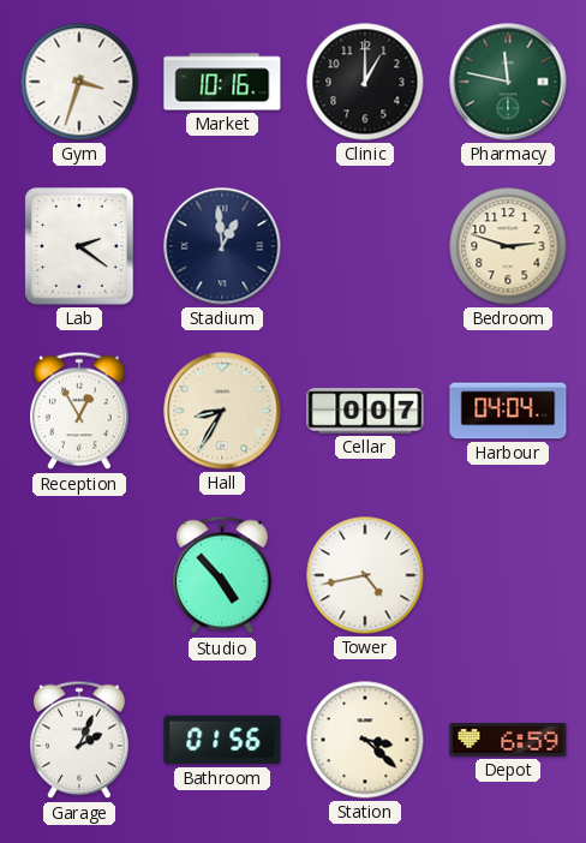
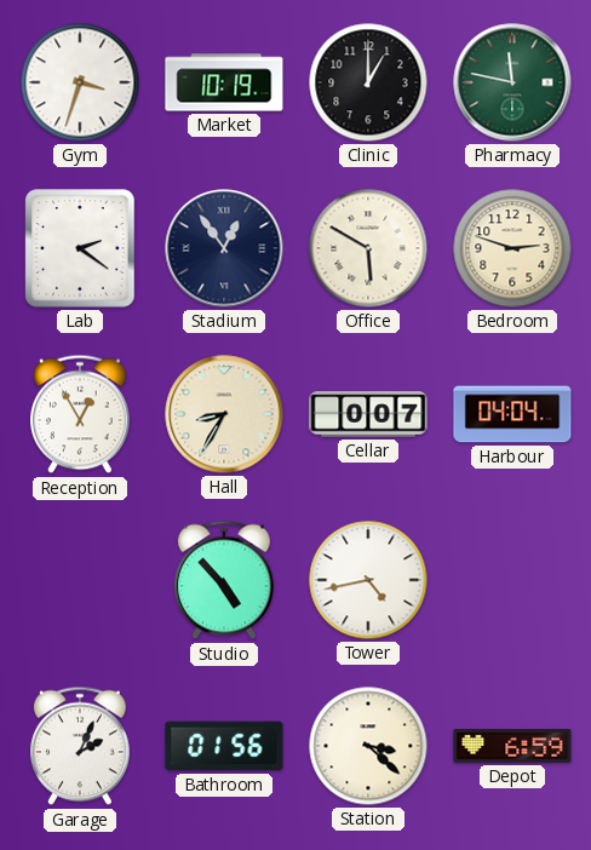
Market: 10:16 -> 10:19 (224, 82)
Stadium: 12:59 -> 12:54 (224, 248)
Office: none -> 5:50 (368, 248)
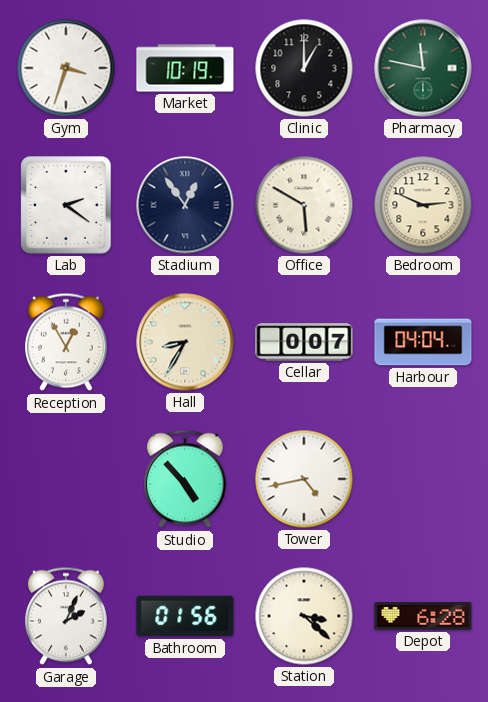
Bedroom: 2:48 -> 2:49 (423, 205)
Depot: 6:59 -> 6:28 (423, 616)
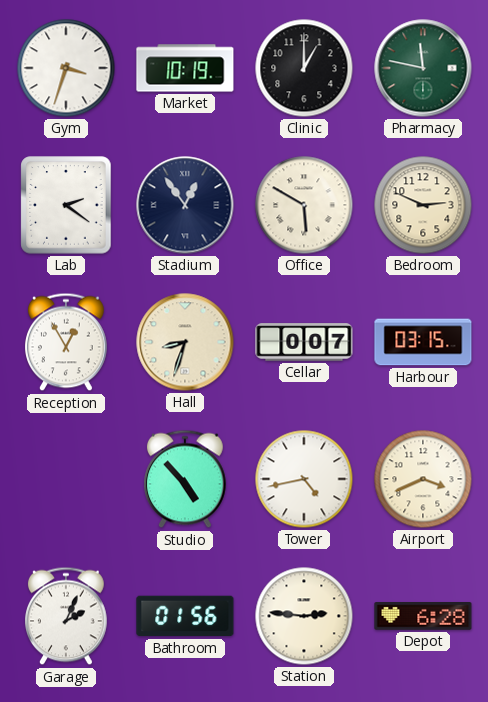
Hall: 8:35 -> 8:33 (185, 342)
Harbour: 04:04 -> 03:15 (423, 342)
Airport: none -> 3:41 (423, 479)
Station: 3:22 -> 2:46 (304, 616)
